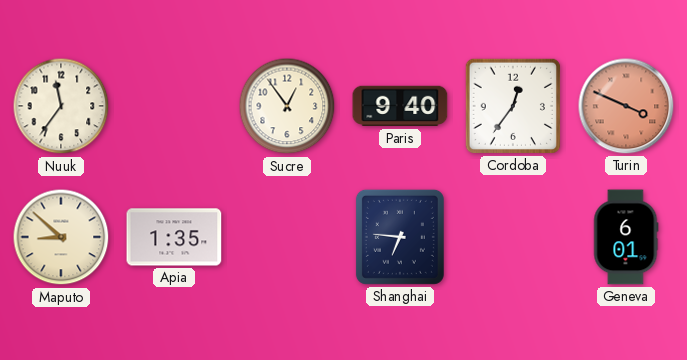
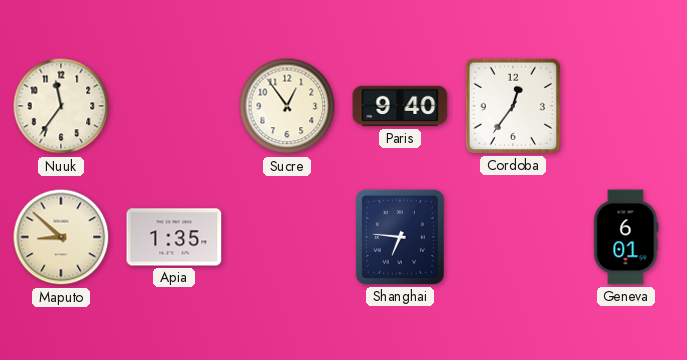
Turin: 3:49 -> none (626, 106)
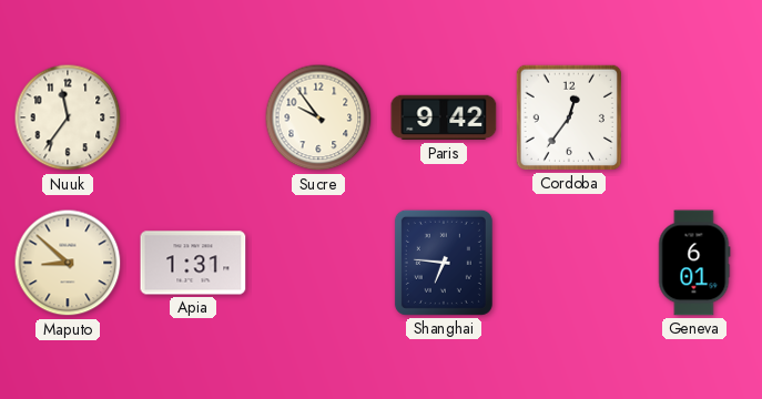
Sucre: 12:54 -> 9:54 (318, 117)
Paris: 9:40 -> 9:42 (444, 117)
Apia: 1:35 -> 1:31 (193, 263)
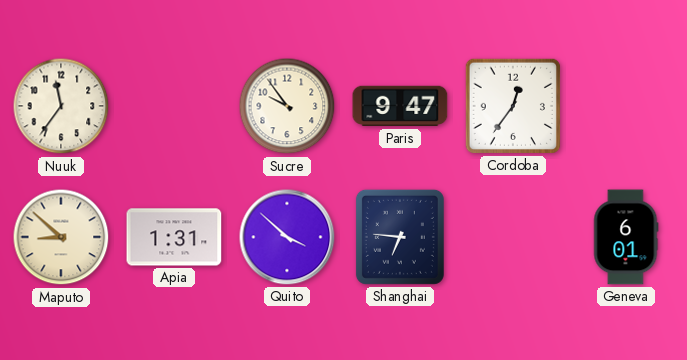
Paris: 9:42 -> 9:47 (400, 106)
Quito: none -> 3:52 (287, 237)
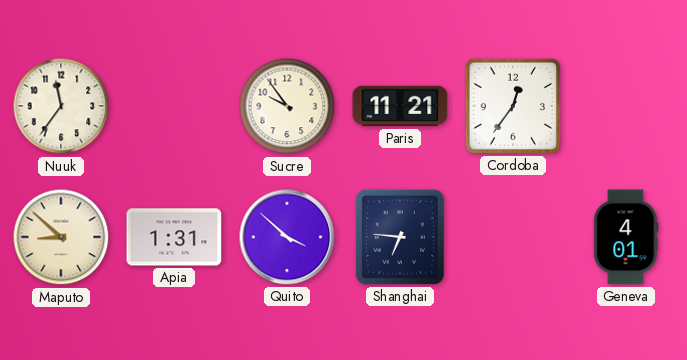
Paris: 9:47 -> 11:21 (400, 106)
Geneva: 6:01 -> 4:01 (626, 237)
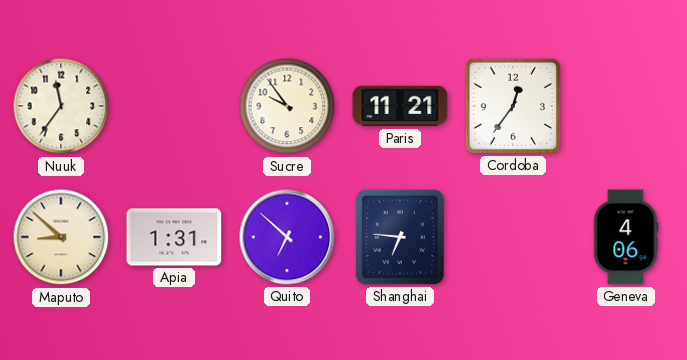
Quito: 3:52 -> 6:52 (287, 237)
Geneva: 4:01 -> 4:06 (626, 237)
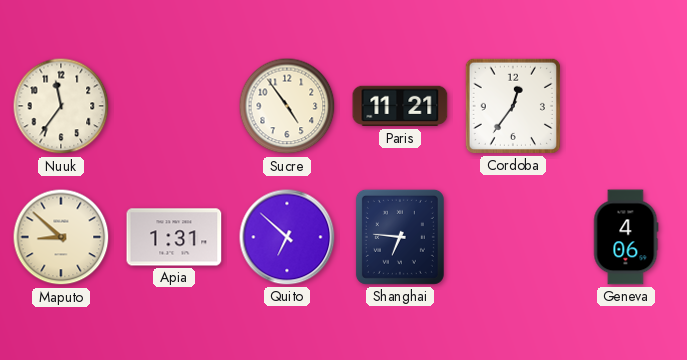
Sucre: 9:54 -> 4:54 (287, 106)
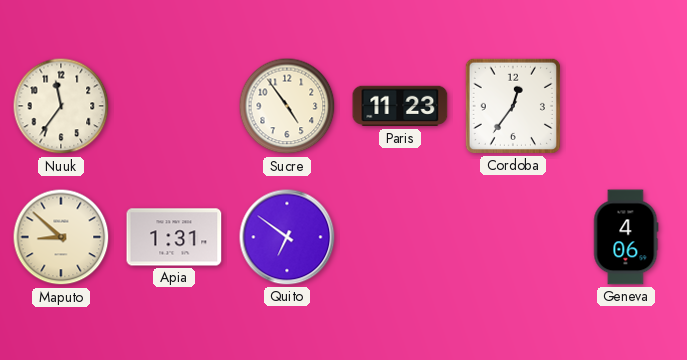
Paris: 11:21 -> 11:23 (400, 106)
Quito: 6:52 -> 6:51 (287, 237)
Shanghai: 6:46 -> none (400, 237)
